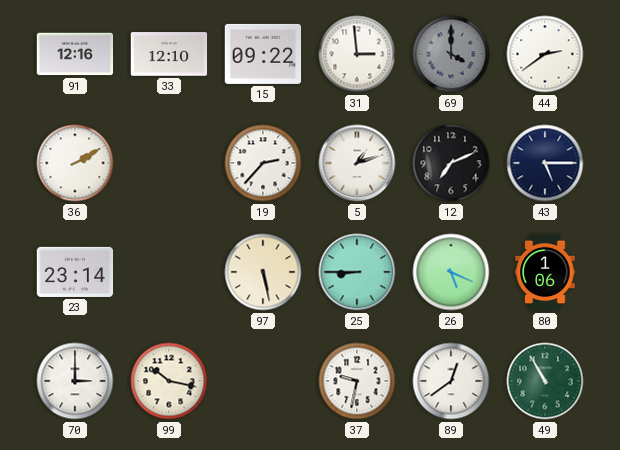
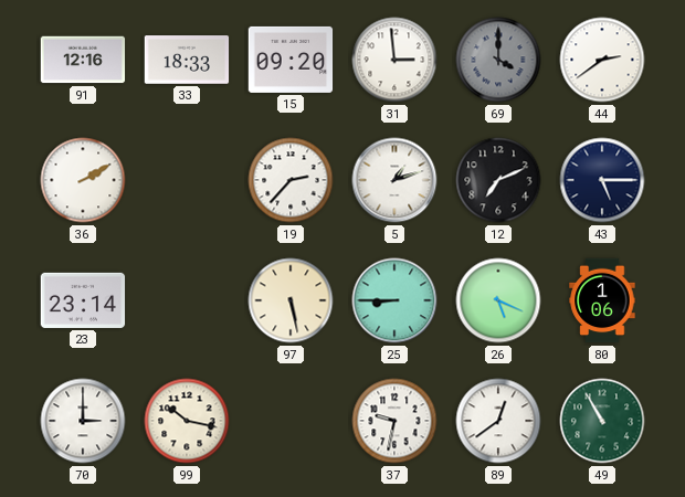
33: 12:10 -> 18:33 (187, 60)
15: 09:22 -> 09:20 (291, 60)
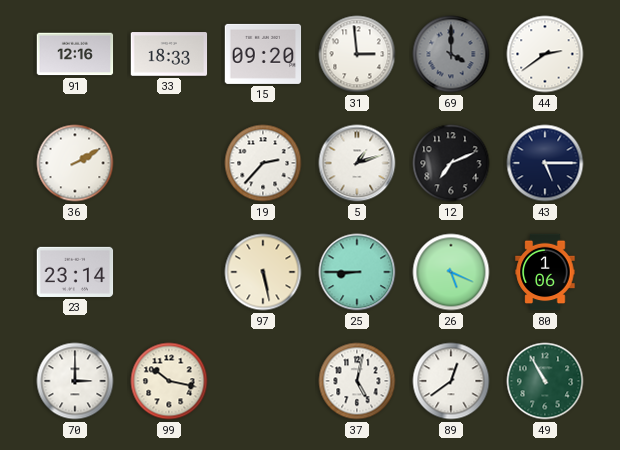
37: 9:32 -> 5:02 (357, 381)
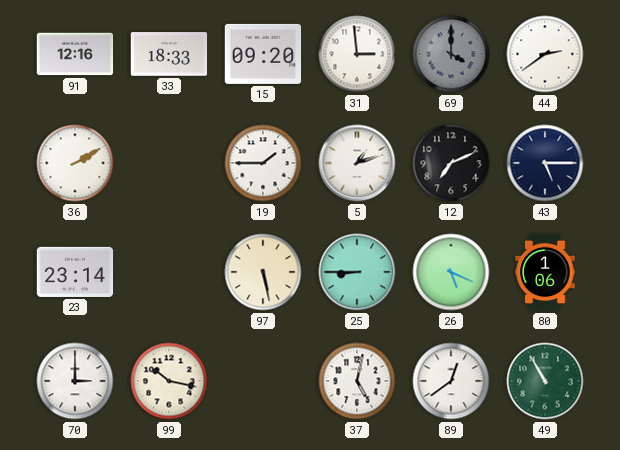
19: 2:37 -> 1:45 (263, 163)
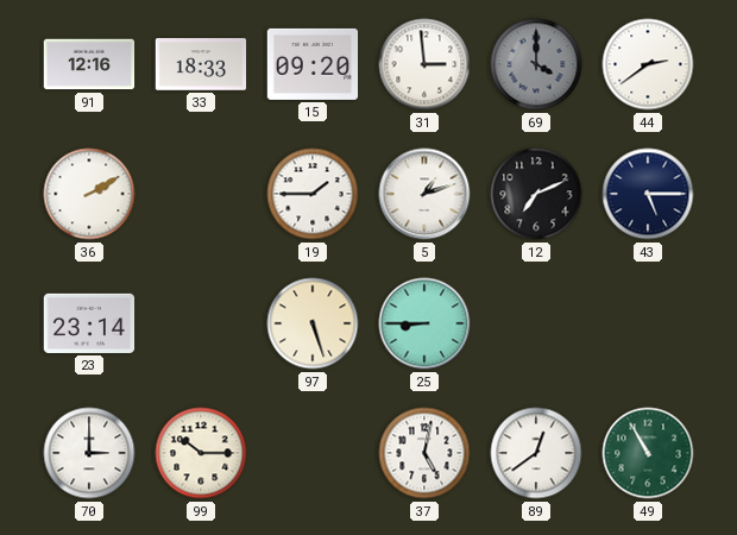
97: 5:28 -> 5:27 (313, 323)
26: 5:19 -> none (451, 272)
80: 1:06 -> none (545, 272)
99: 10:17 -> 10:15 (201, 453)
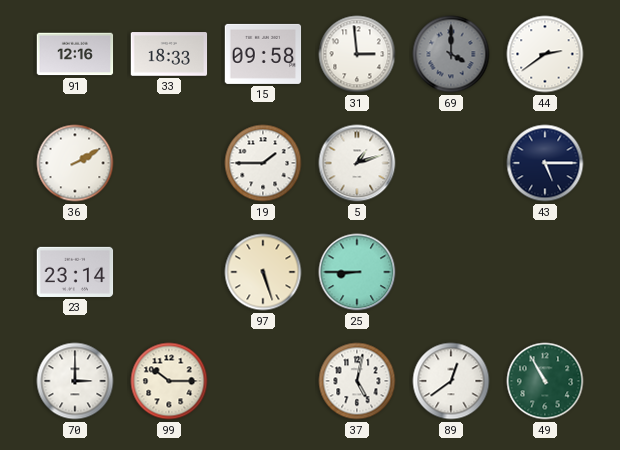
15: 09:20 -> 09:58 (263, 54)
12: 7:11 -> none (536, 194)
